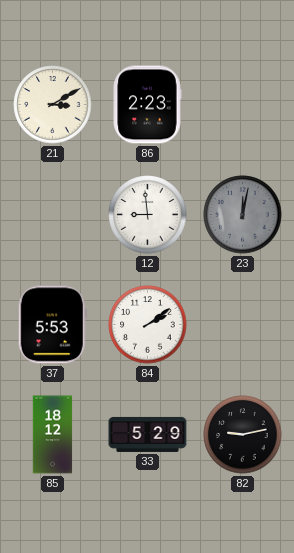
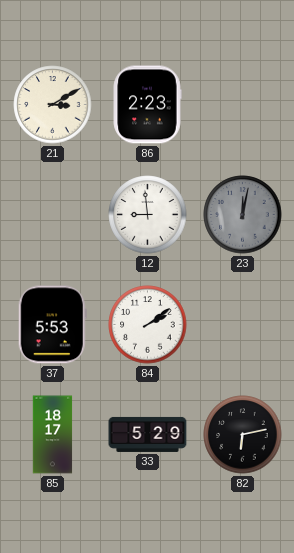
85: 18:12 -> 18:17 (53, 435)
82: 9:13 -> 6:13 (243, 435)
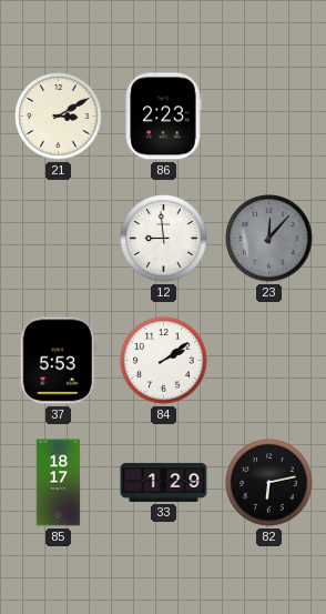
23: 12:02 -> 12:07 (269, 239)
33: 5:29 -> 1:29 (164, 482)
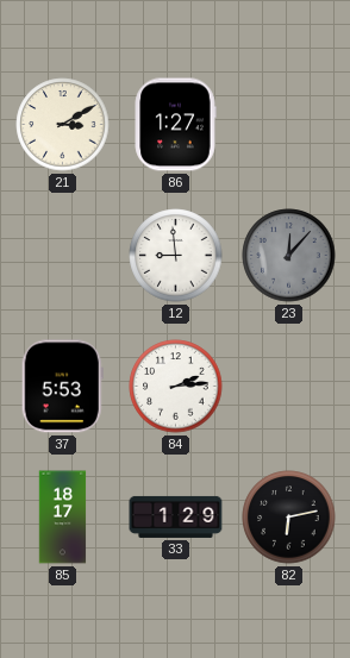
86: 2:23 -> 1:27 (175, 125)
84: 2:09 -> 2:14 (176, 387)
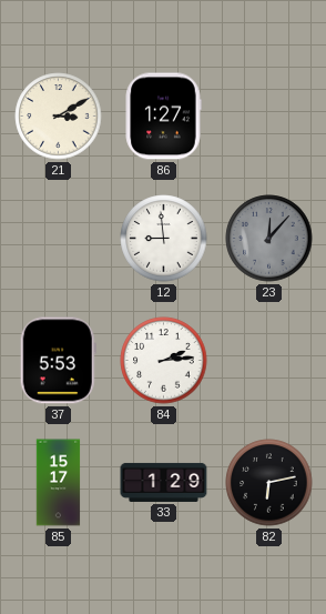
85: 18:17 -> 15:17 (59, 483)
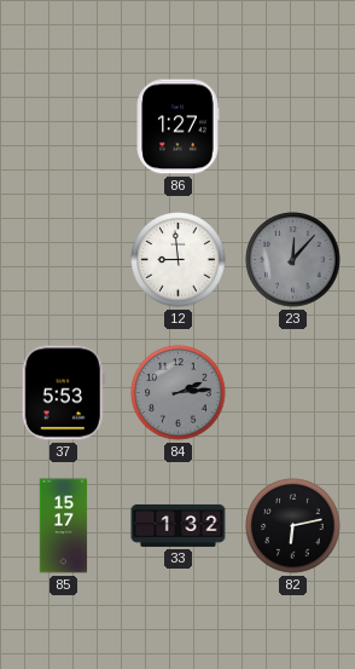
21: 3:10 -> none (59, 117)
84 dial: white -> grey (179, 393)
33: 1:29 -> 1:32 (179, 525)
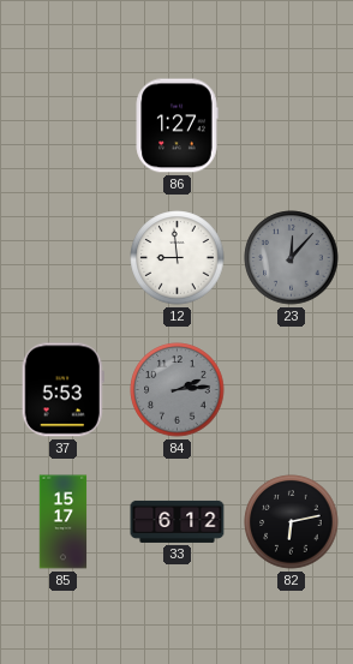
33: 1:32 -> 6:12 (178, 521)
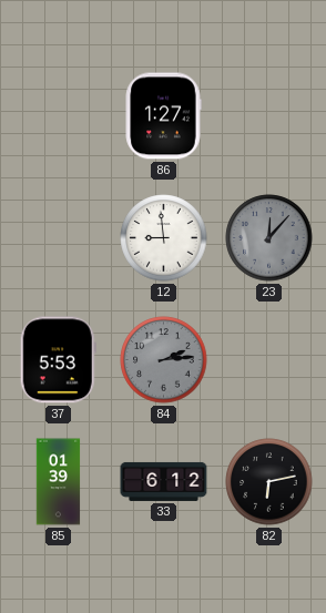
85: 15:17 -> 01:39 (59, 482)
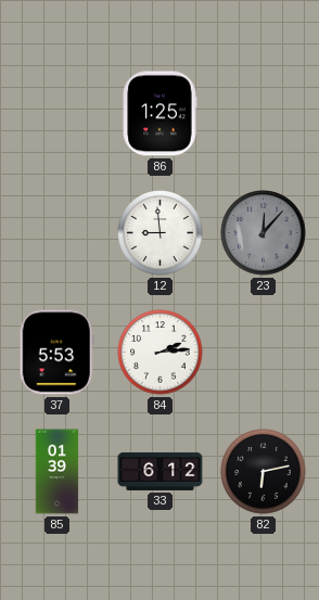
86: 1:27 -> 1:25 (159, 114)
84 dial: grey -> white (161, 353)
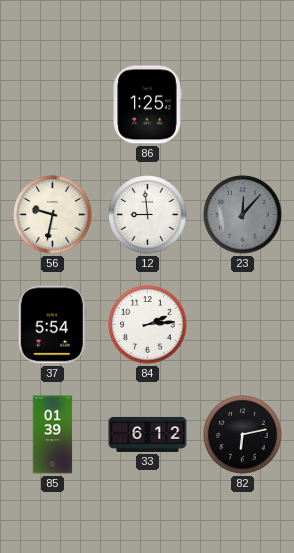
56: none -> 9:32 (53, 215)
37: 5:53 -> 5:54 (52, 325)
